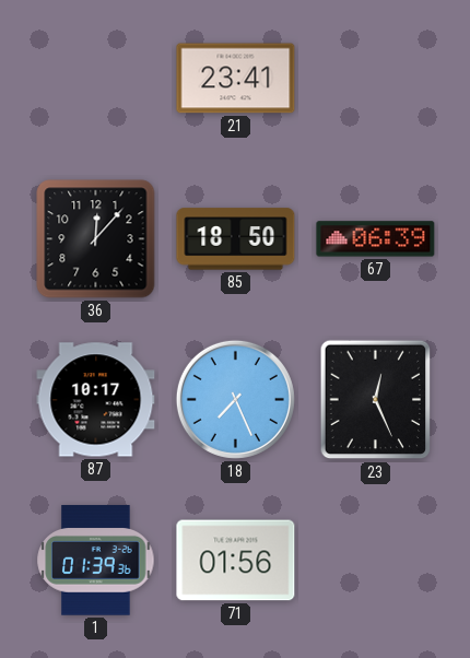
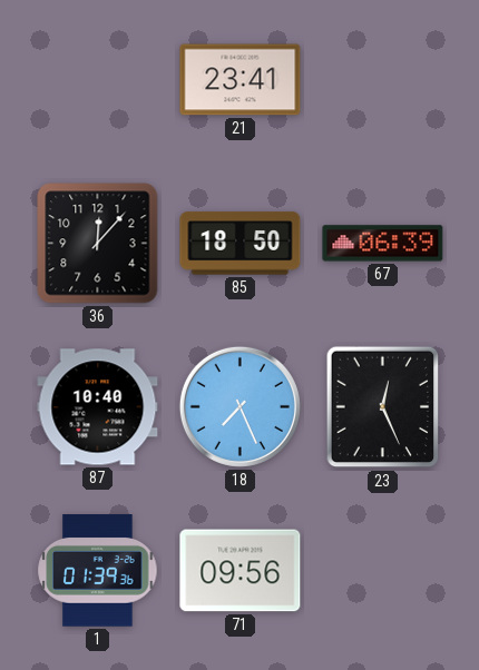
87: 10:17 -> 10:40 (98, 407)
71: 01:56 -> 09:56 (241, 571)
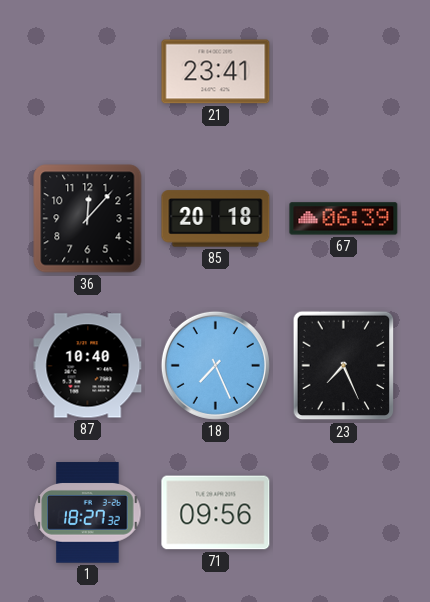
85: 18:50 -> 20:18 (216, 219)
23: 12:26 -> 7:26 (344, 366)
1: 01:39 -> 18:27 (88, 513)
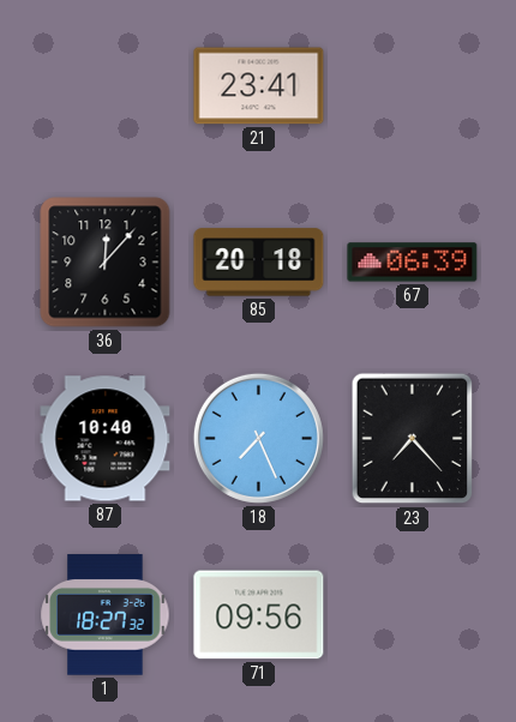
23: 7:26 -> 7:23 (413, 439)
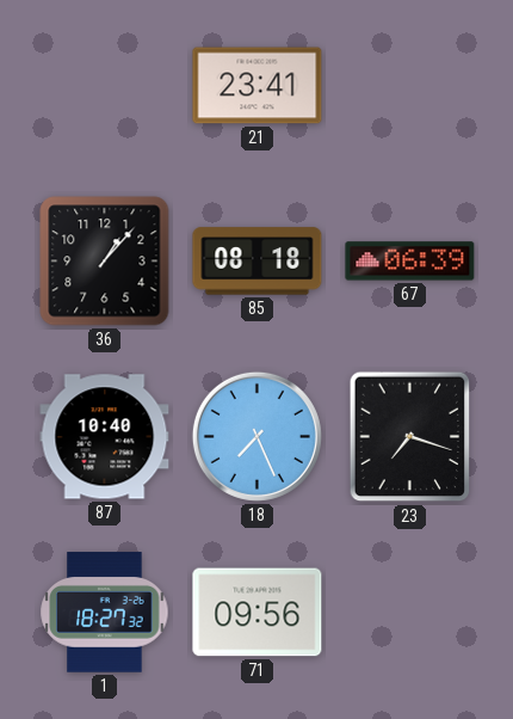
36: 12:07 -> 1:07 (105, 262)
85: 20:18 -> 08:18 (258, 262)
23: 7:23 -> 7:18 (410, 437)
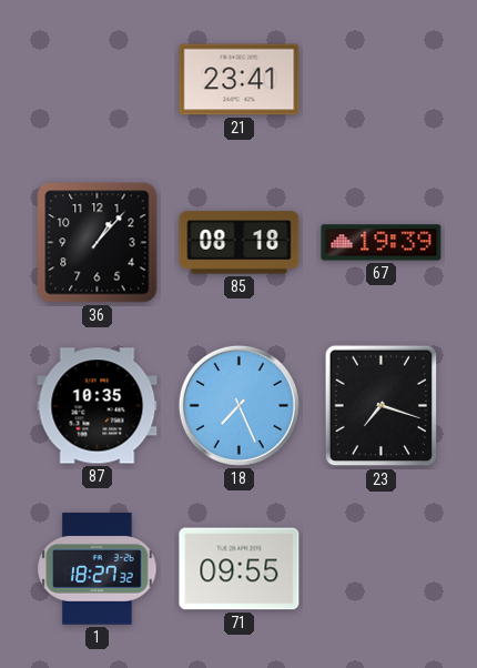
67: 06:39 -> 19:39 (382, 243)
87: 10:40 -> 10:35 (98, 406)
71: 09:56 -> 09:55 (240, 569)
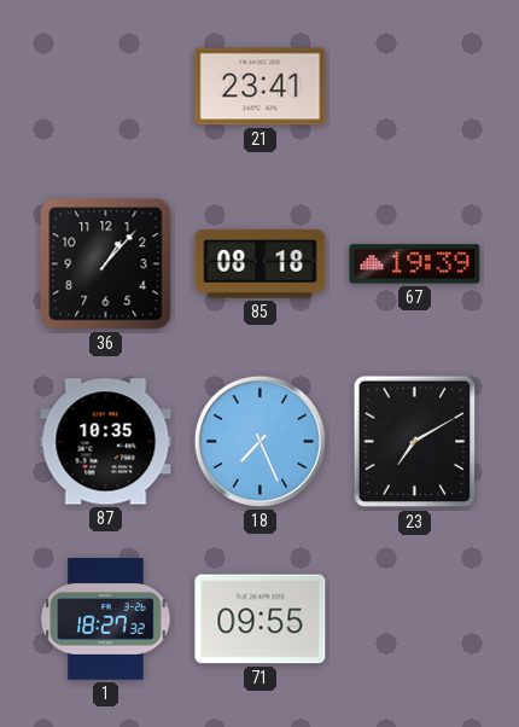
23: 7:18 -> 7:10 (415, 442)
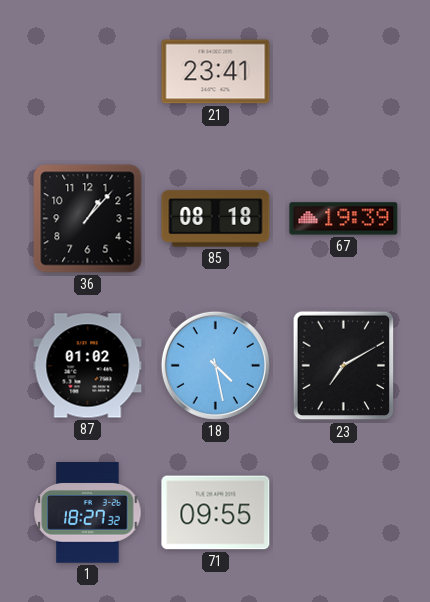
87: 10:35 -> 01:02 (88, 366)
18: 7:26 -> 4:28 (215, 365)
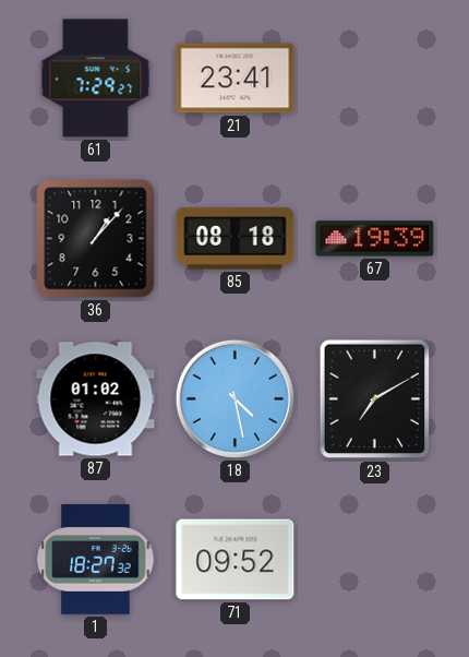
61: none -> 7:29 (96, 79)
71: 09:55 -> 09:52 (236, 560)
